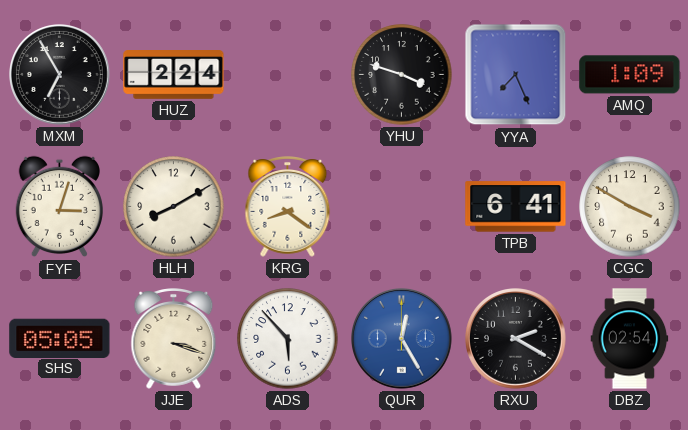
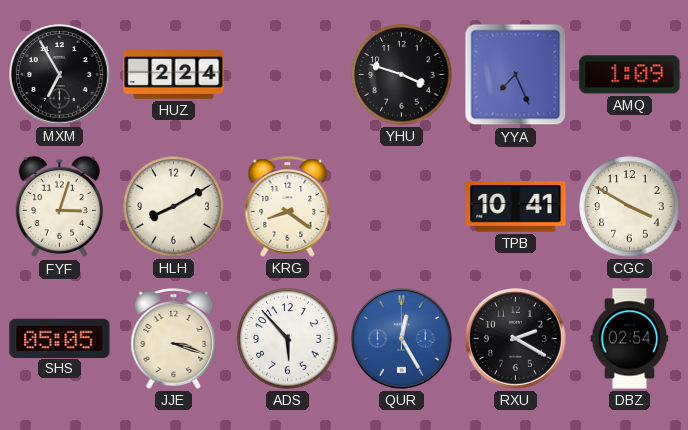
TPB: 6:41 -> 10:41 (516, 207)
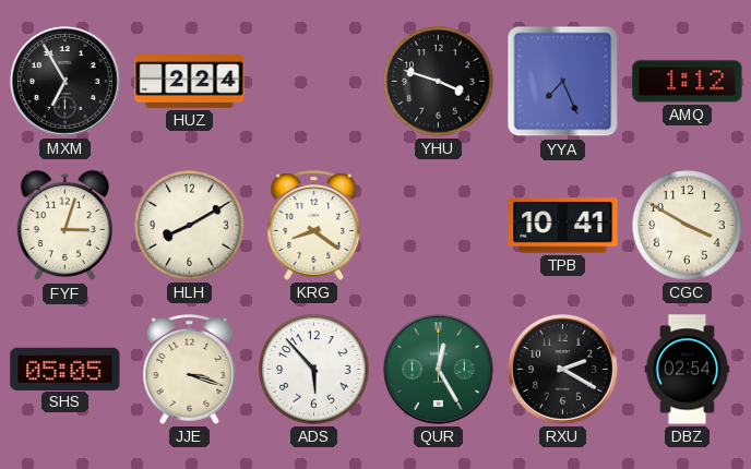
AMQ: 1:09 -> 1:12 (688, 82)
QUR dial: blue -> green (439, 370)
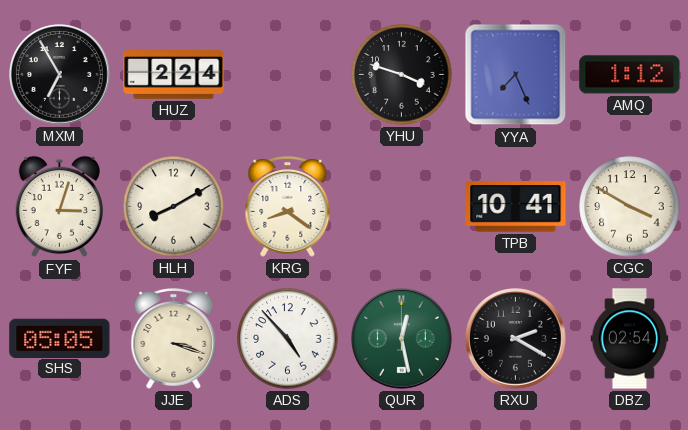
ADS: 5:53 -> 4:53 (288, 339)
QUR: 12:25 -> 12:28 (402, 339)
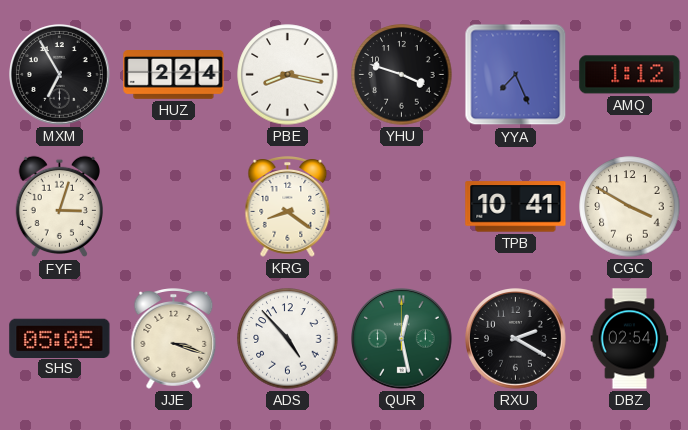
PBE: none -> 8:17 (288, 75)
HLH: 8:10 -> none (174, 207)
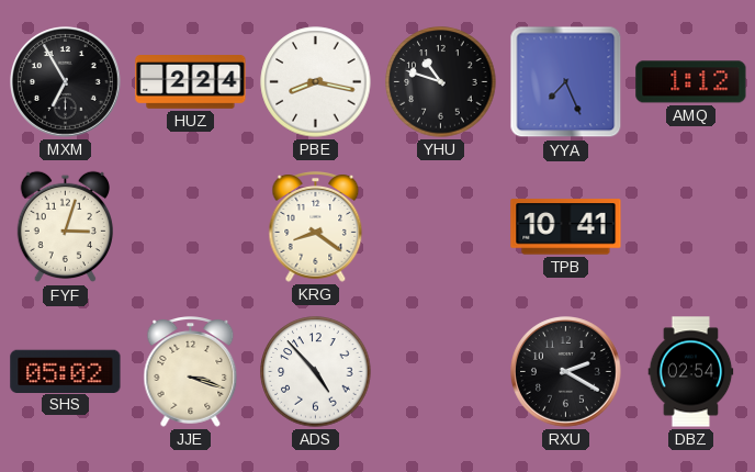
YHU: 3:48 -> 10:48 (441, 82)
CGC: 3:50 -> none (630, 207)
SHS: 05:05 -> 05:02 (66, 371)
QUR: 12:28 -> none (402, 339)
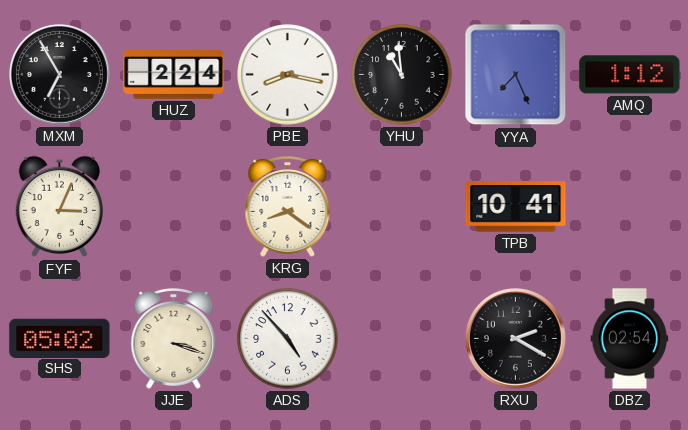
YHU: 10:48 -> 10:59 (402, 75)
FYF: 3:03 -> 3:04 (59, 207)
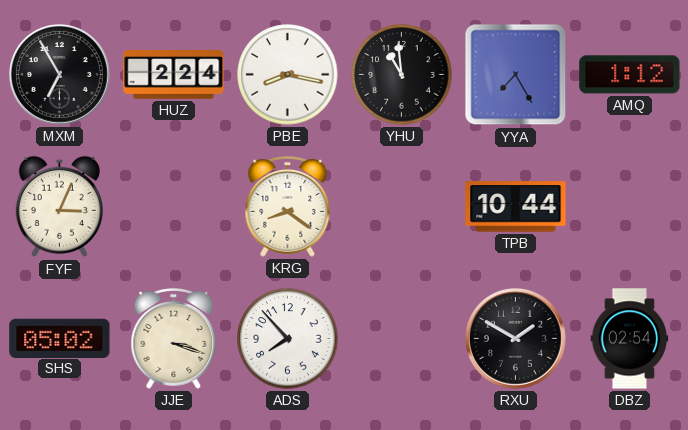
YYA: 7:26 -> 7:25 (516, 75)
TPB: 10:41 -> 10:44 (516, 207)
ADS: 4:53 -> 7:53 (288, 339)
RXU: 2:20 -> 1:50 (516, 339)
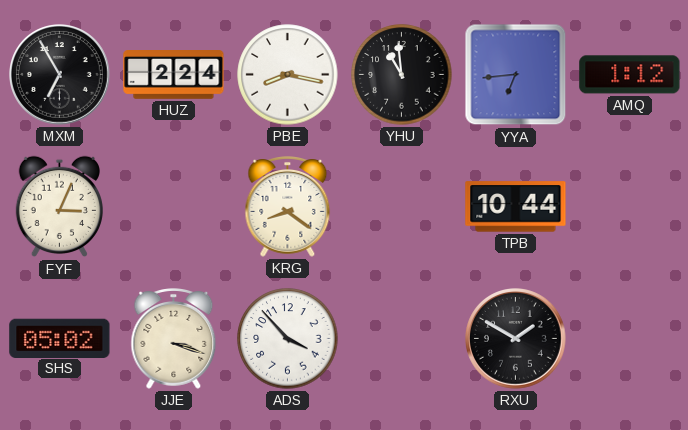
YYA: 7:25 -> 6:44 (516, 75)
ADS: 7:53 -> 3:53 (288, 339)
DBZ: 02:54 -> none (630, 339)
